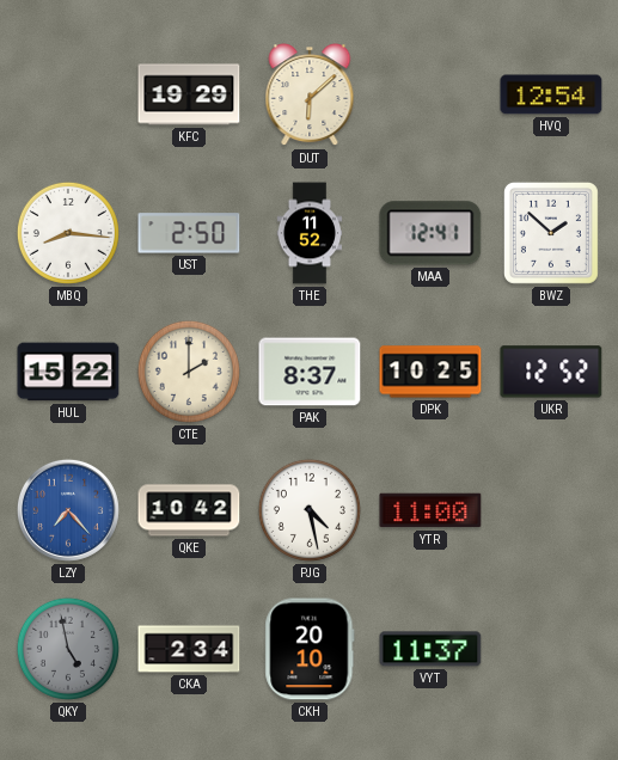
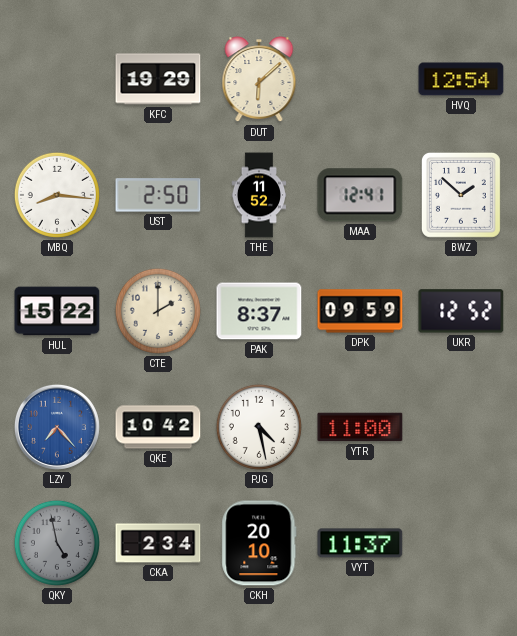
DPK: 10:25 -> 09:59 (360, 311)
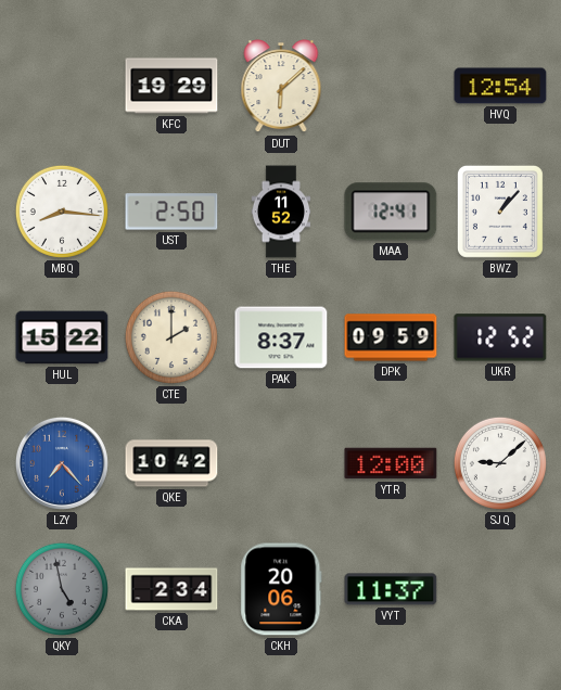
BWZ: 1:52 -> 1:07 (500, 212)
PJG: 4:28 -> none (259, 427)
YTR: 11:00 -> 12:00 (391, 463)
SJQ: none -> 9:08 (500, 463)
CKH: 20:10 -> 20:06 (281, 589)
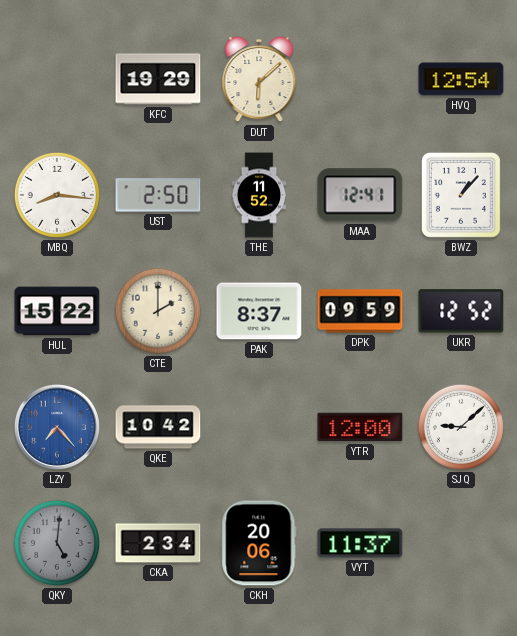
QKY: 4:58 -> 5:01 (57, 543)
